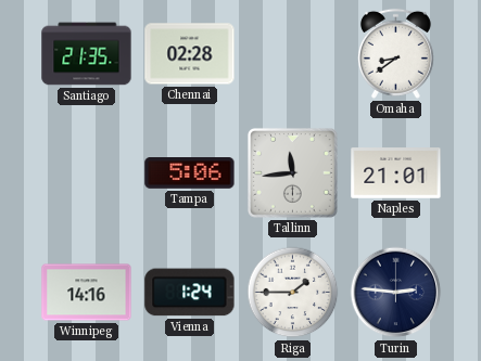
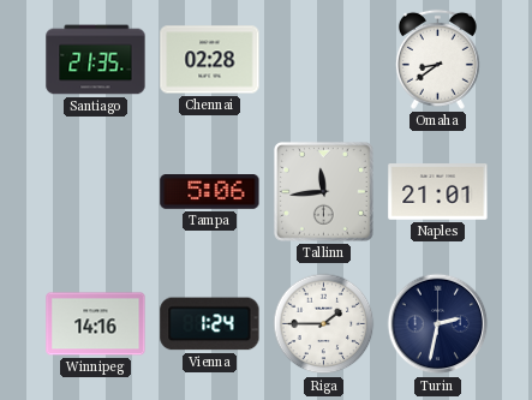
Turin: 2:46 -> 2:32 (438, 324)
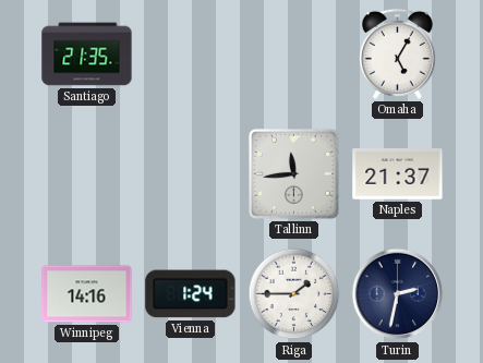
Chennai: 02:28 -> none (210, 60)
Omaha: 8:39 -> 5:05 (397, 53)
Tampa: 5:06 -> none (210, 192)
Naples: 21:01 -> 21:37 (398, 174)
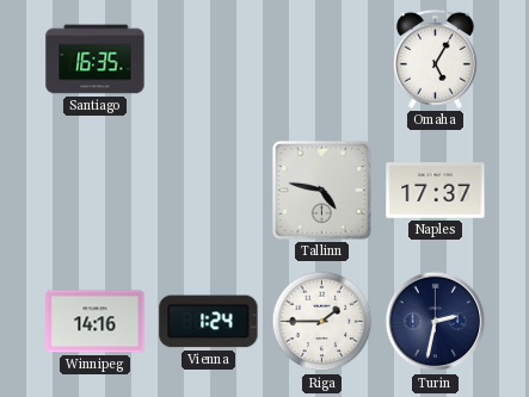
Santiago: 21:35 -> 16:35 (96, 60)
Tallinn: 11:44 -> 4:47 (321, 190)
Naples: 21:37 -> 17:37 (436, 191)
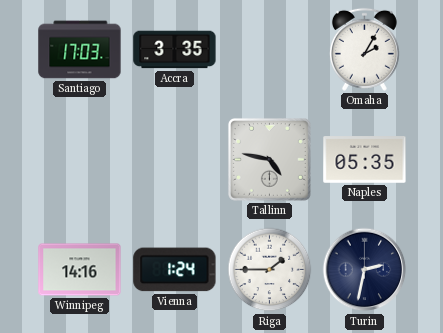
Santiago: 16:35 -> 17:03 (80, 50)
Accra: none -> 3:35 (175, 50)
Omaha: 5:05 -> 2:05 (364, 49)
Naples: 17:37 -> 05:35 (365, 160)
